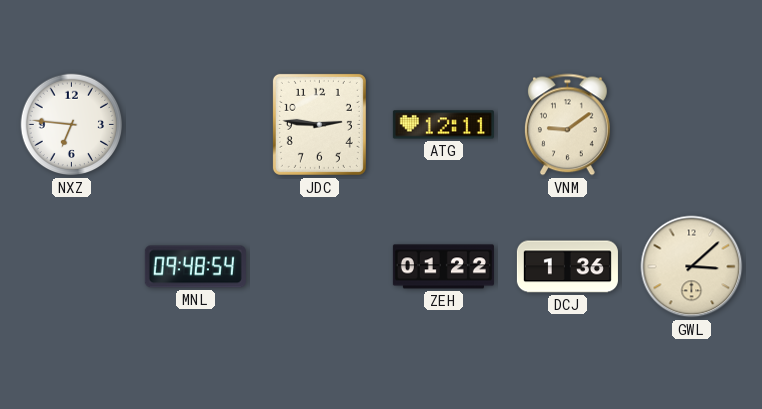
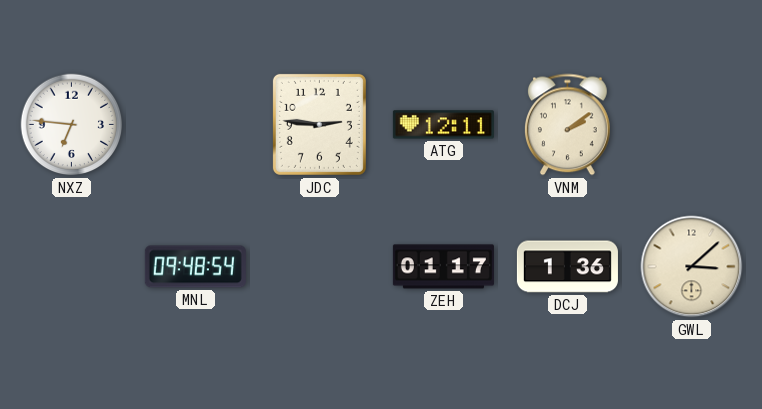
VNM: 9:09 -> 2:09 (567, 125)
ZEH: 01:22 -> 01:17 (443, 267)
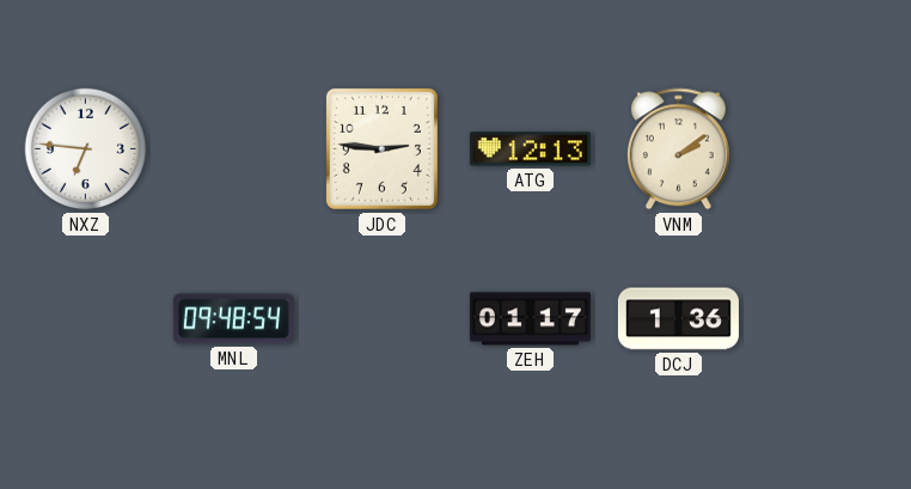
ATG: 12:11 -> 12:13 (530, 149)
GWL: 3:08 -> none (692, 267)
